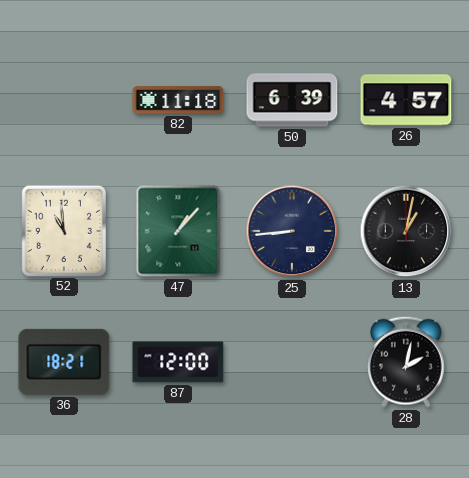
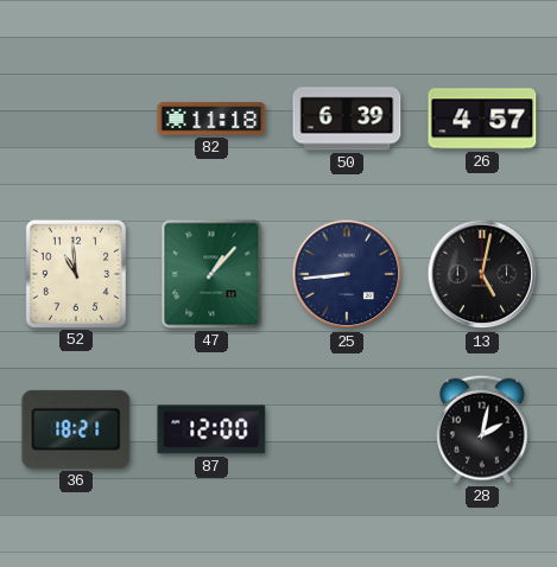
13: 1:02 -> 5:02 (482, 274)
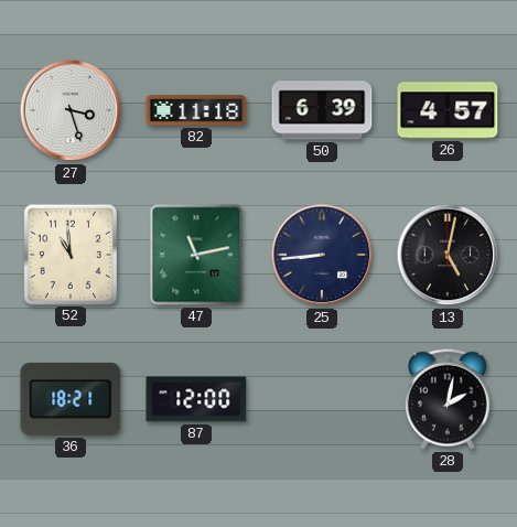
27: none -> 3:27 (71, 110)
47: 1:07 -> 11:13 (196, 255)
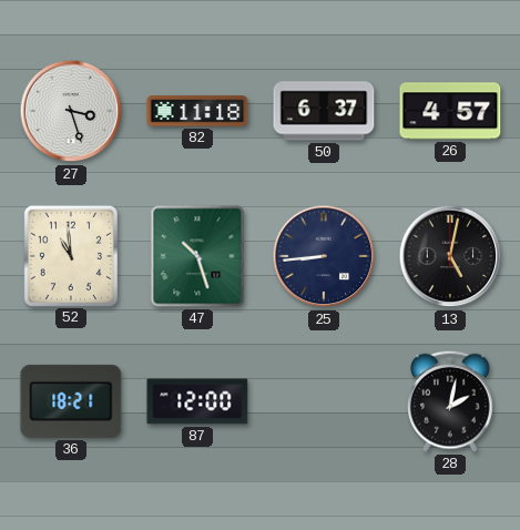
50: 6:39 -> 6:37 (324, 111)
47: 11:13 -> 10:27 (197, 256)
